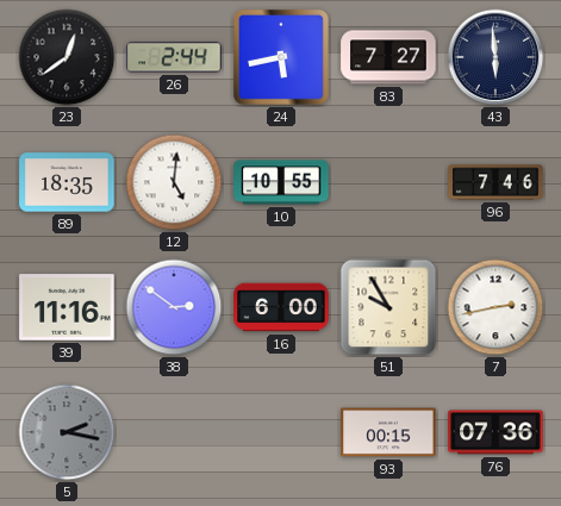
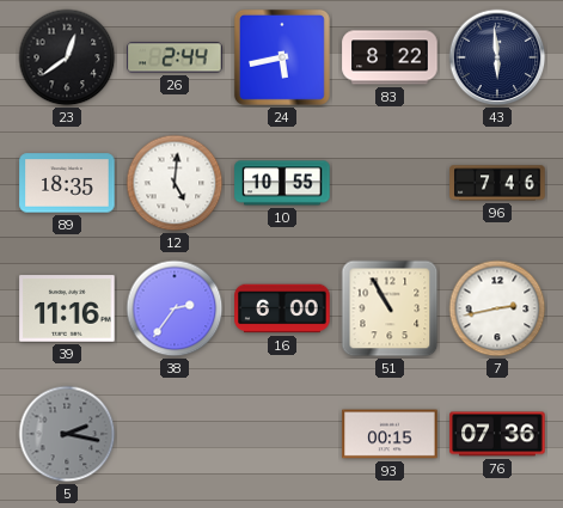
83: 7:27 -> 8:22 (390, 57)
38: 2:51 -> 2:36 (175, 308)
51: 9:55 -> 10:55 (390, 308)
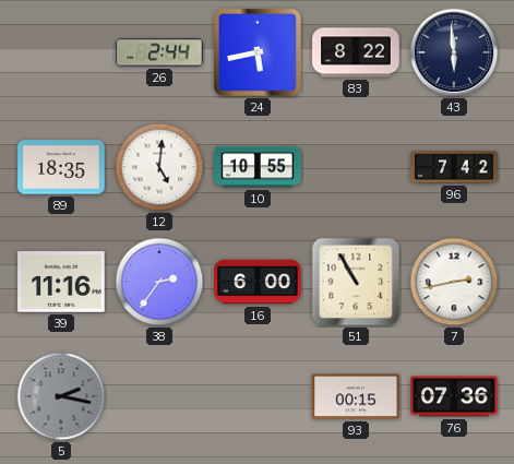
23: 12:39 -> none (67, 57)
96: 7:46 -> 7:42 (454, 167)
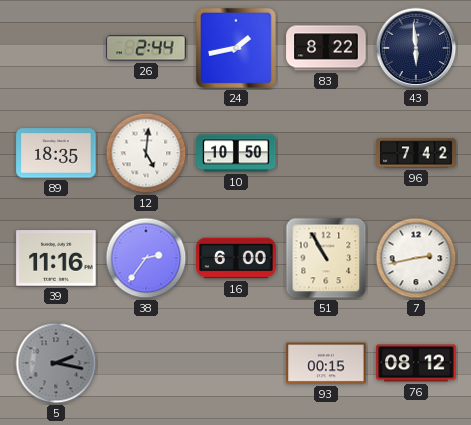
24: 5:43 -> 1:43 (236, 48)
10: 10:55 -> 10:50 (236, 153)
76: 07:36 -> 08:12 (416, 363)
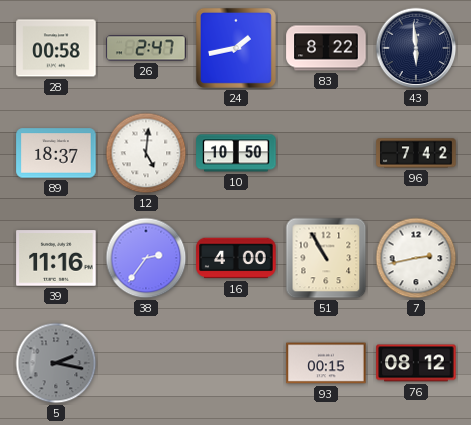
28: none -> 00:58 (56, 48)
26: 2:44 -> 2:47 (146, 48)
89: 18:35 -> 18:37 (56, 153)
16: 6:00 -> 4:00 (236, 258)
